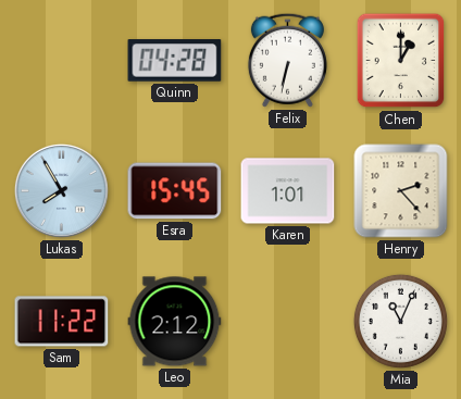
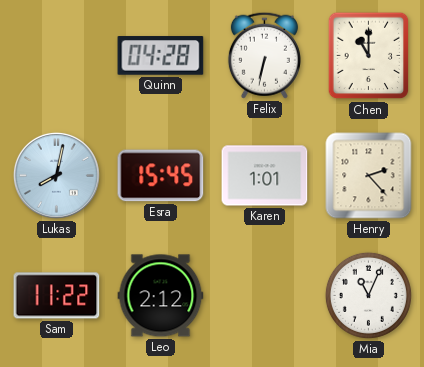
Chen: 1:00 -> 11:00 (369, 56)
Lukas: 7:55 -> 8:02 (56, 175)
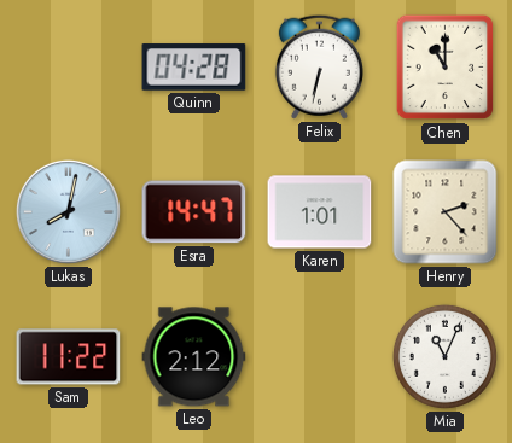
Esra: 15:45 -> 14:47 (194, 212)
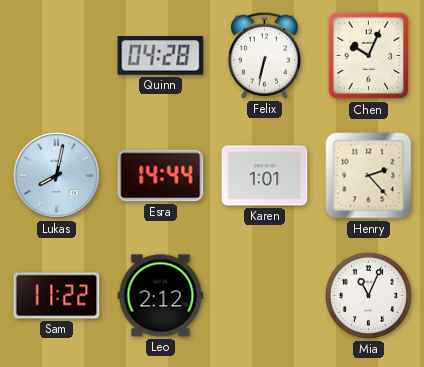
Chen: 11:00 -> 10:04 (369, 56)
Esra: 14:47 -> 14:44 (161, 176)
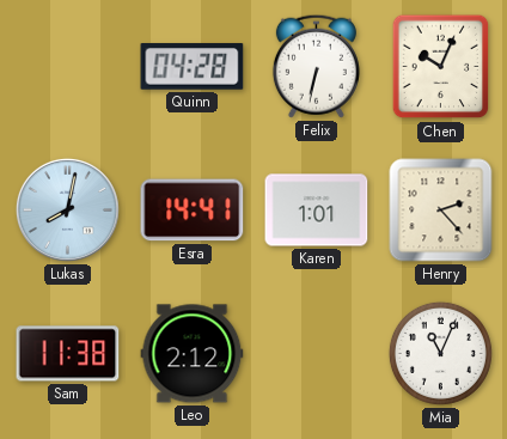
Esra: 14:44 -> 14:41 (193, 211)
Sam: 11:22 -> 11:38 (68, 354)
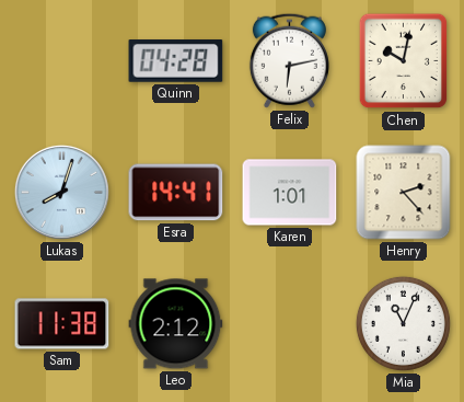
Felix: 6:32 -> 6:13 (289, 60)
Chen: 10:04 -> 10:02 (404, 61)
Lukas: 8:02 -> 8:03 (61, 192)
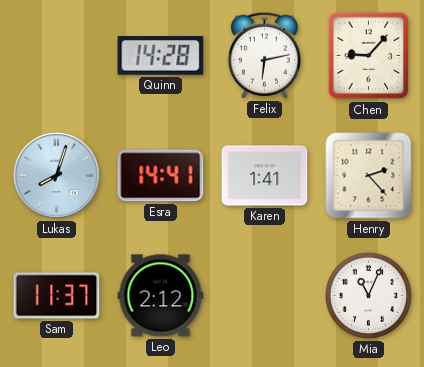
Quinn: 04:28 -> 14:28 (161, 56)
Chen: 10:02 -> 9:07 (369, 56)
Karen: 1:01 -> 1:41 (265, 176)
Sam: 11:38 -> 11:37 (57, 296)
